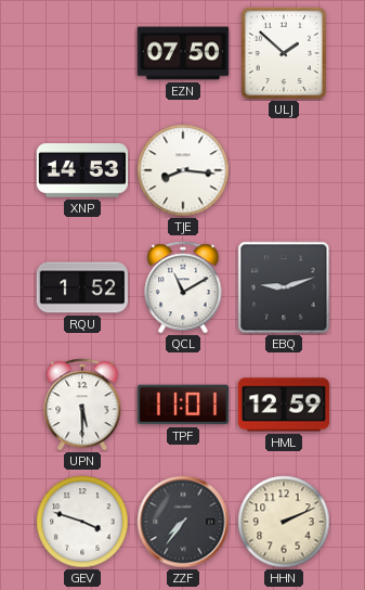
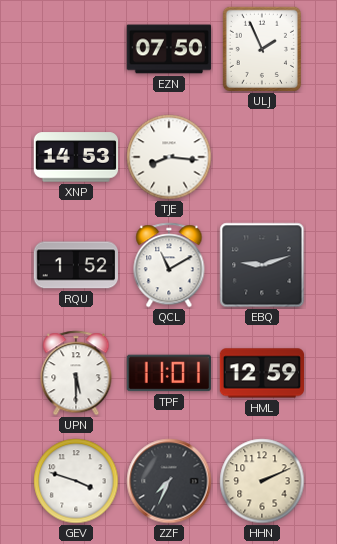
ULJ: 1:52 -> 1:56 (262, 49)
ZZF: 7:36 -> 7:34 (169, 481)
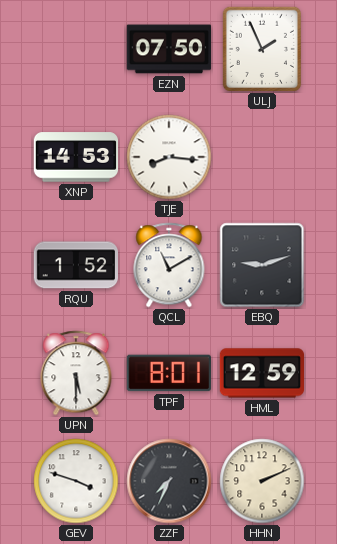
TPF: 11:01 -> 8:01 (168, 373)
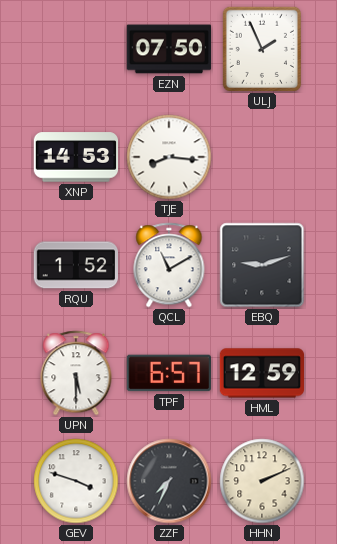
TPF: 8:01 -> 6:57 (168, 373)
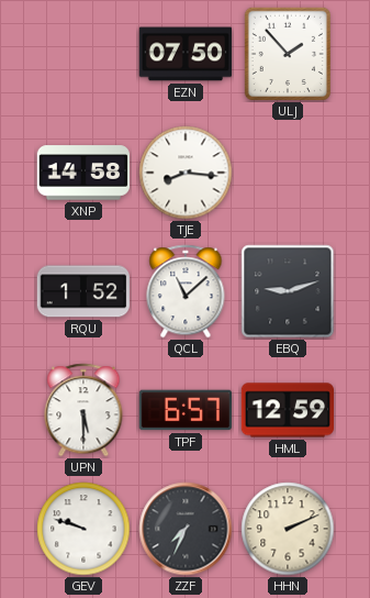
ULJ: 1:56 -> 1:53 (288, 54)
XNP: 14:53 -> 14:58 (83, 173)
QCL: 11:10 -> 11:08 (186, 291)
GEV: 3:48 -> 9:48 (83, 529)
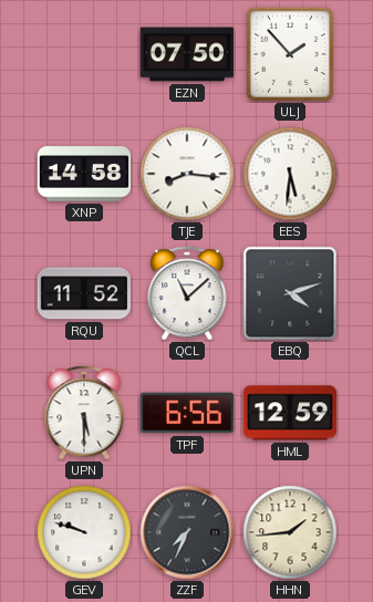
EES: none -> 5:31 (290, 174)
RQU: 1:52 -> 11:52 (83, 293)
EBQ: 9:12 -> 4:12 (290, 293)
TPF: 6:57 -> 6:56 (186, 413)
HHN: 2:11 -> 1:44 (290, 532)
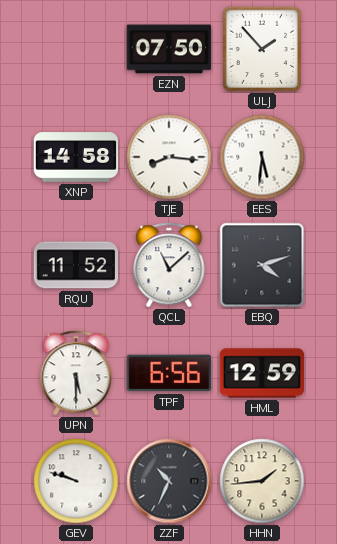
ZZF: 7:34 -> 10:34 (169, 481)
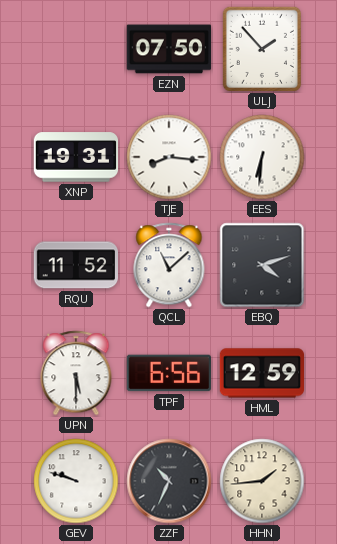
XNP: 14:58 -> 19:31 (76, 157)
EES: 5:31 -> 6:31 (262, 157)
